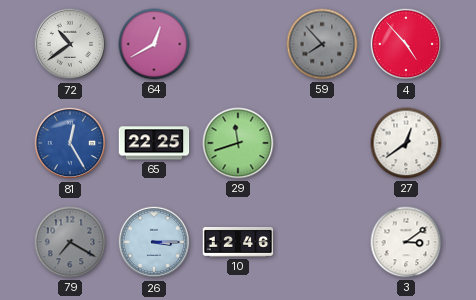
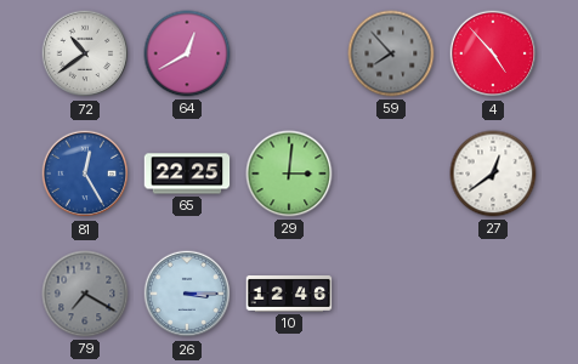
29: 11:42 -> 3:01 (289, 174)
3: 3:09 -> none (406, 242)
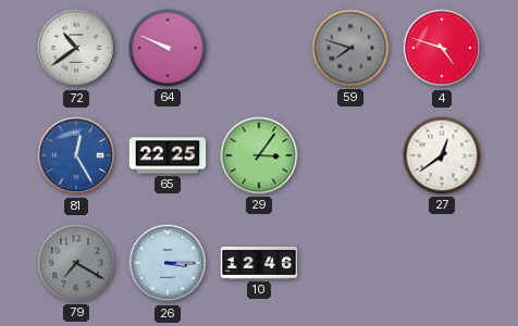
64: 12:40 -> 9:49 (168, 48)
59: 7:53 -> 7:48 (350, 48)
4: 4:53 -> 4:48 (442, 48)
29: 3:01 -> 3:06 (259, 155)
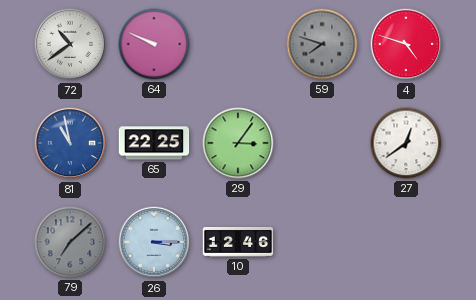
81: 12:25 -> 10:58 (70, 143)
79: 7:20 -> 7:08 (70, 242)
